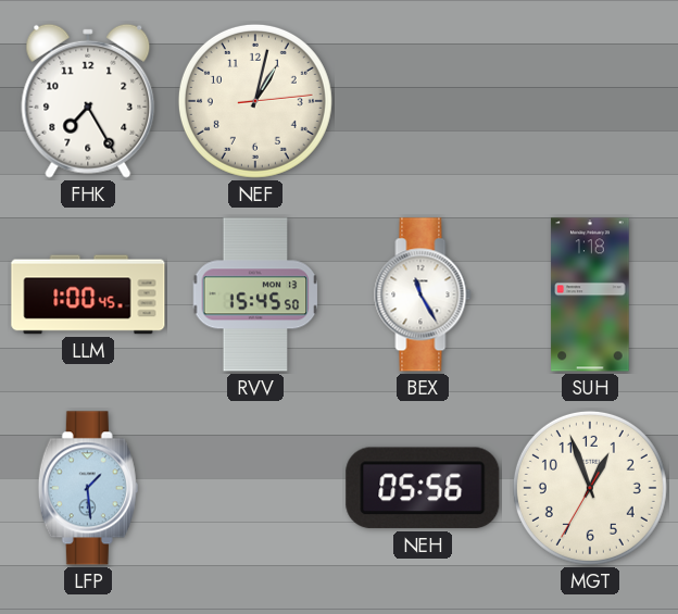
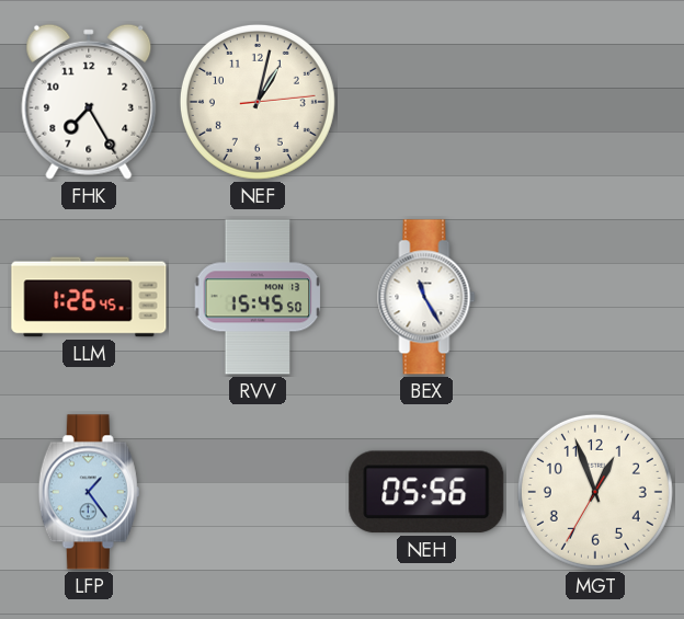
LLM: 1:00 -> 1:26 (89, 297)
SUH: 1:18 -> none (590, 295)
LFP: 1:29 -> 1:24 (89, 492)
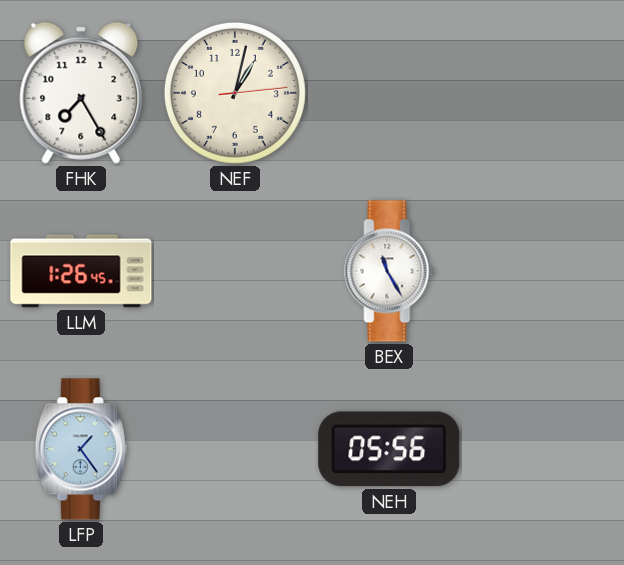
RVV: 15:45 -> none (258, 297)
MGT: 12:56 -> none (595, 492)
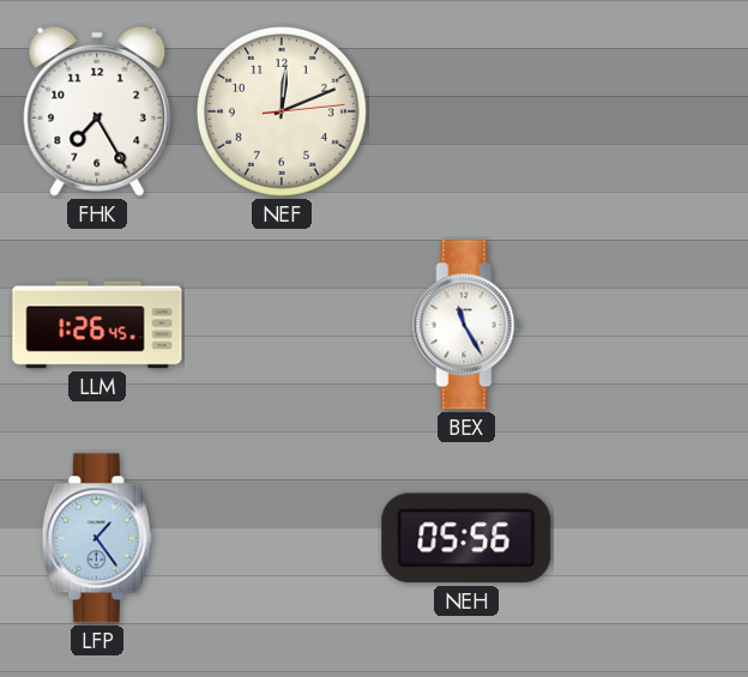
NEF: 1:02 -> 12:11 (282, 111)
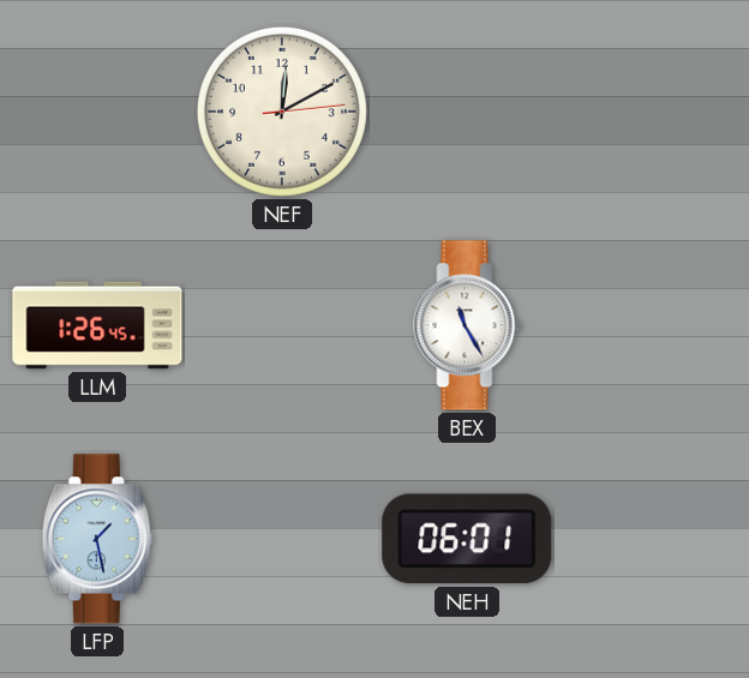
FHK: 7:25 -> none (97, 111)
NEF: 12:11 -> 12:10 (282, 112)
LFP: 1:24 -> 1:28 (97, 539)
NEH: 05:56 -> 06:01 (467, 539)
